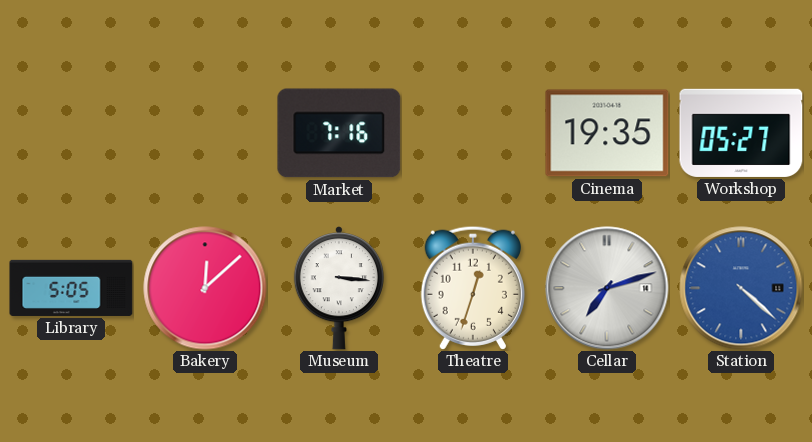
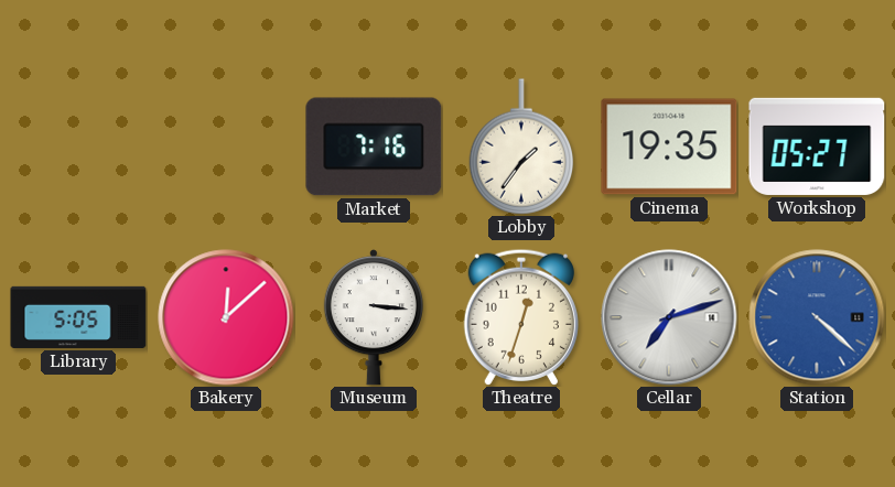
Lobby: none -> 1:36 (521, 147)
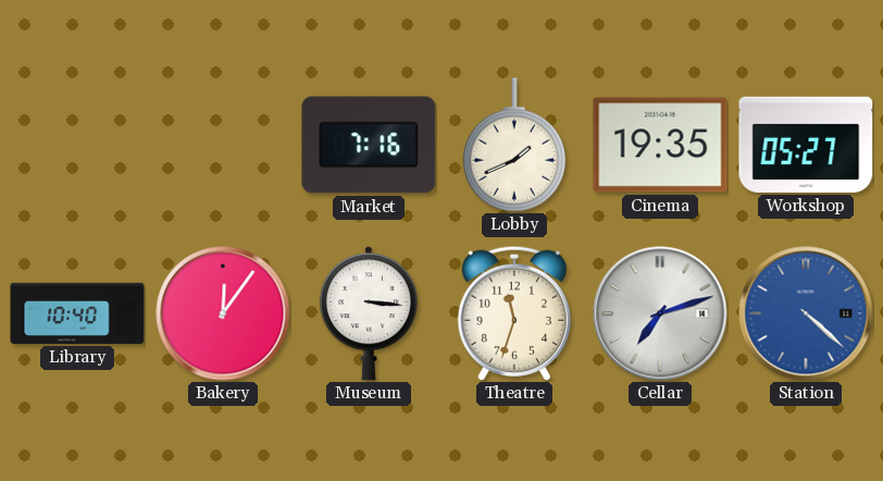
Lobby: 1:36 -> 1:41 (514, 145)
Library: 5:05 -> 10:40 (77, 313)
Bakery: 12:08 -> 12:06 (223, 313)
Theatre: 12:33 -> 11:33 (514, 313)
